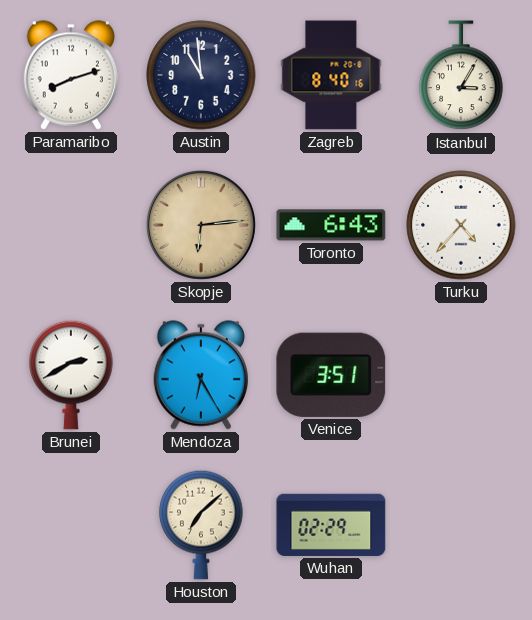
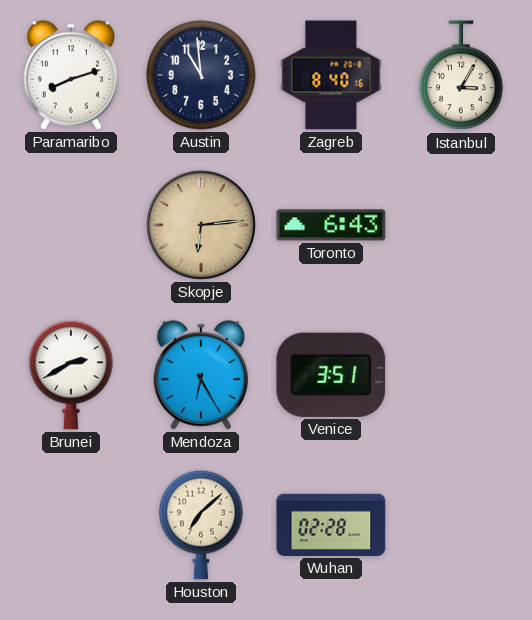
Turku: 4:37 -> none (461, 225)
Wuhan: 02:29 -> 02:28 (331, 525)
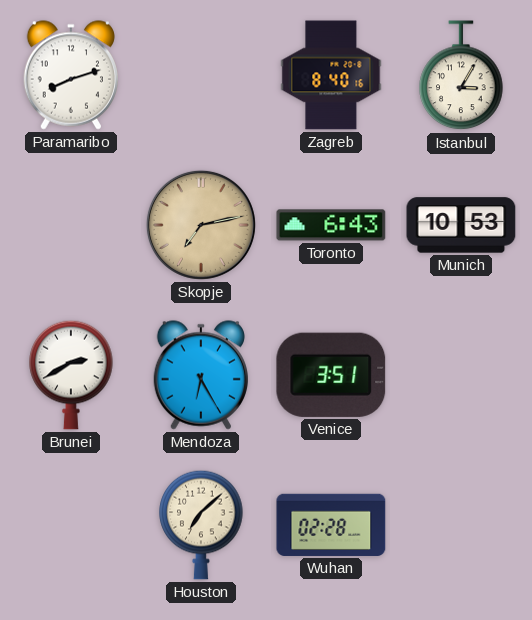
Austin: 10:59 -> none (201, 75)
Skopje: 6:14 -> 7:13 (201, 225)
Munich: none -> 10:53 (461, 225)
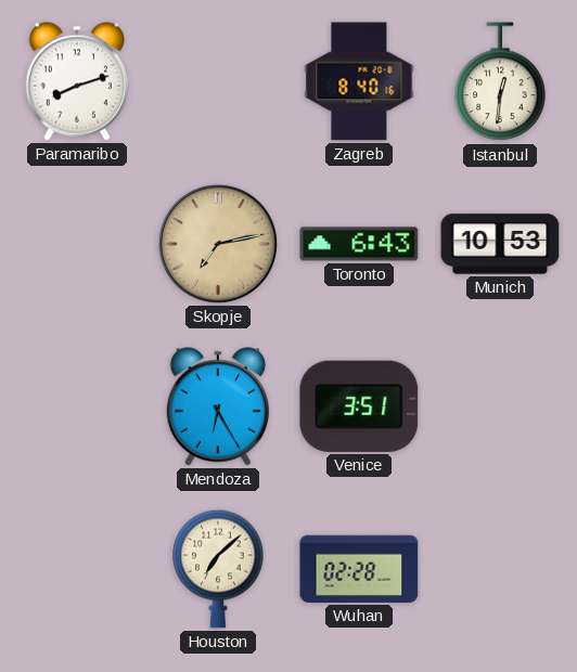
Istanbul: 3:05 -> 12:31 (500, 82)
Brunei: 2:40 -> none (71, 375)
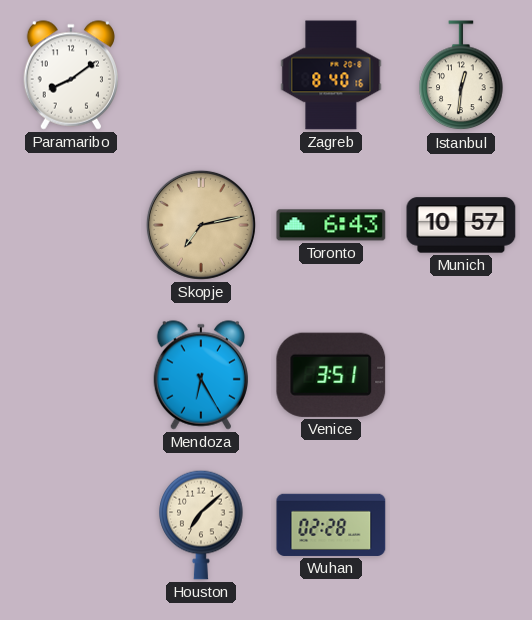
Paramaribo: 8:12 -> 8:09 (70, 75)
Munich: 10:53 -> 10:57 (461, 225)
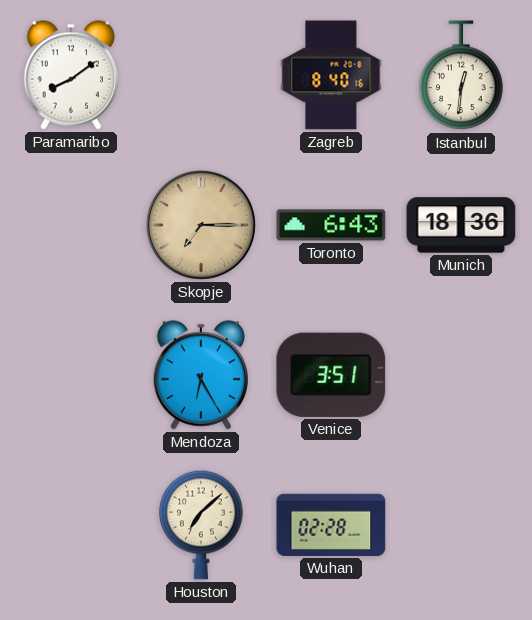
Skopje: 7:13 -> 7:15 (201, 225)
Munich: 10:57 -> 18:36 (461, 225)
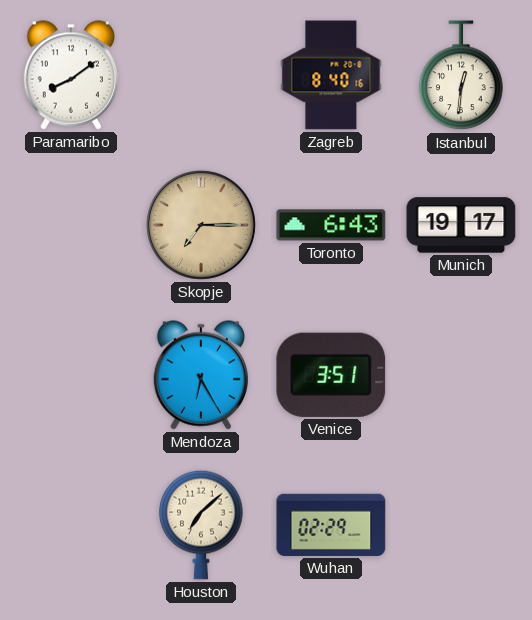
Munich: 18:36 -> 19:17 (461, 225)
Wuhan: 02:28 -> 02:29 (331, 525)
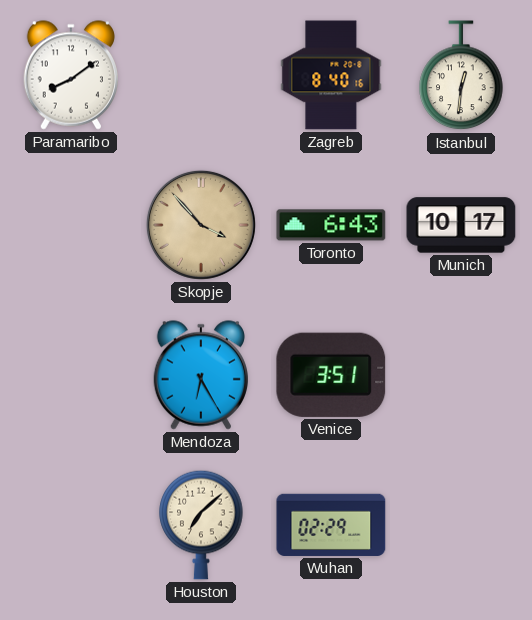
Skopje: 7:15 -> 3:53 (201, 225)
Munich: 19:17 -> 10:17 (461, 225)
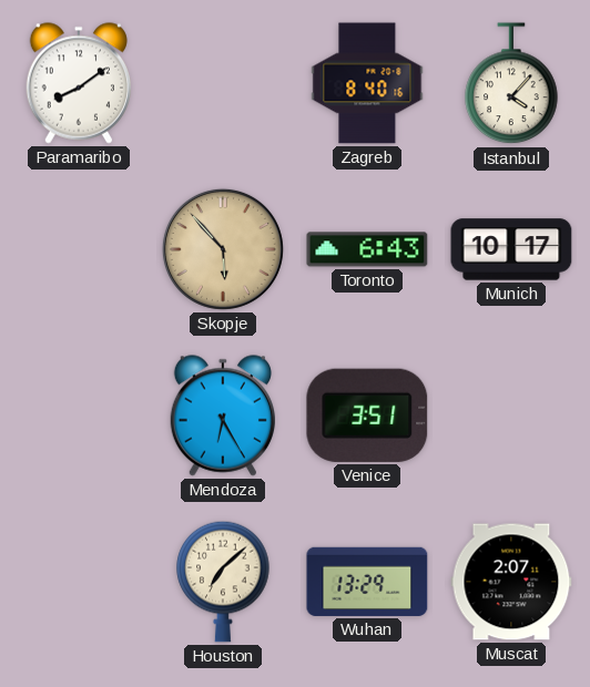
Istanbul: 12:31 -> 4:07 (511, 84)
Skopje: 3:53 -> 5:53 (223, 249)
Wuhan: 02:29 -> 13:29 (367, 582)
Muscat: none -> 2:07 (511, 582)
